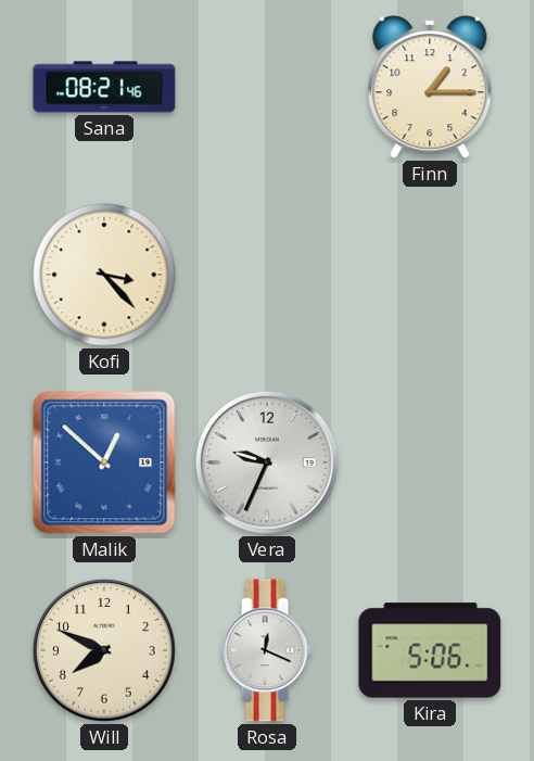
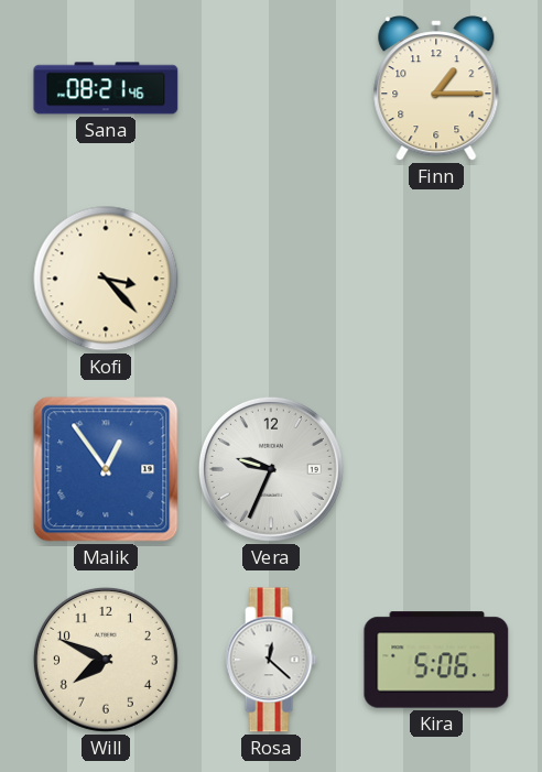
Malik: 12:52 -> 12:54 (106, 469)
Rosa: 12:19 -> 12:22 (271, 660)
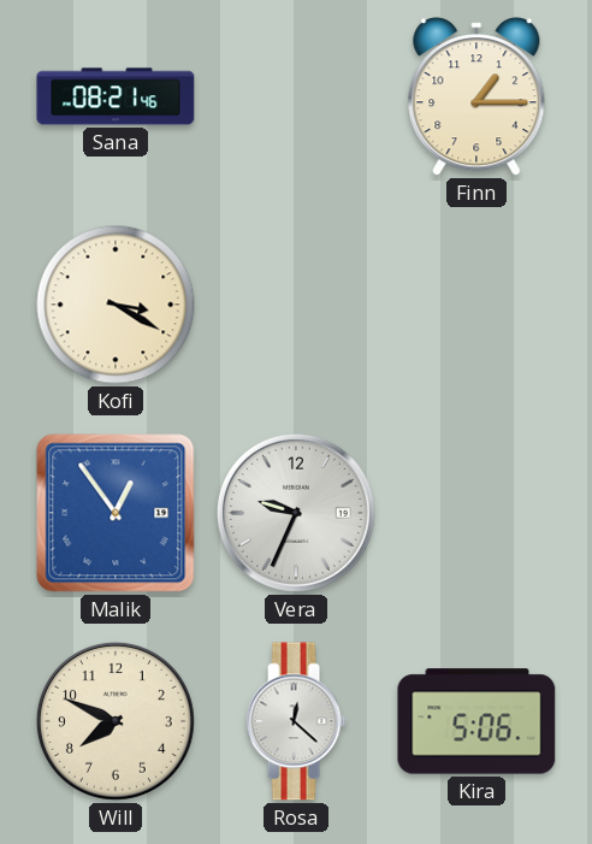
Kofi: 3:23 -> 3:20 (116, 305)
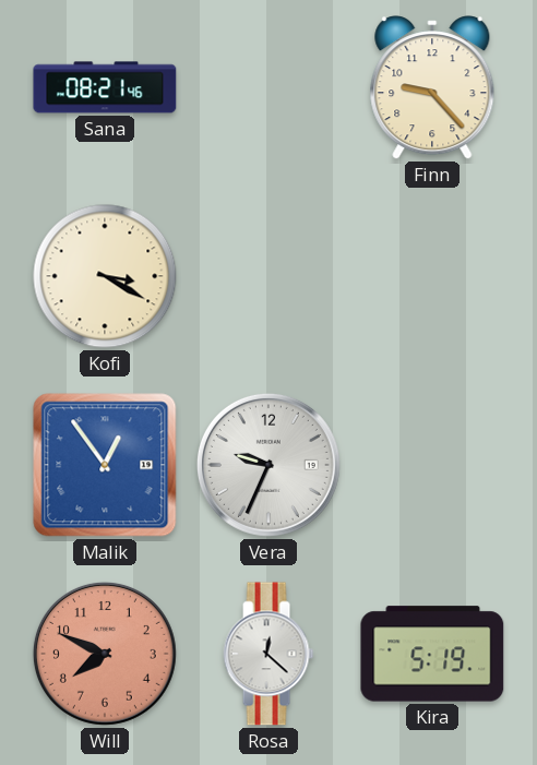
Finn: 1:15 -> 9:23 (432, 87)
Will dial: cream -> salmon (105, 654)
Kira: 5:06 -> 5:19 (432, 654)
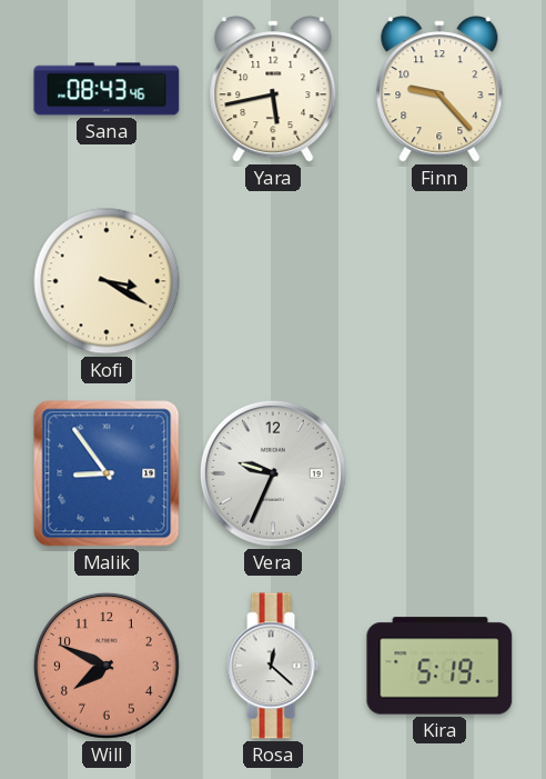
Sana: 08:21 -> 08:43 (107, 89)
Yara: none -> 5:43 (273, 89)
Malik: 12:54 -> 8:54 (107, 473)
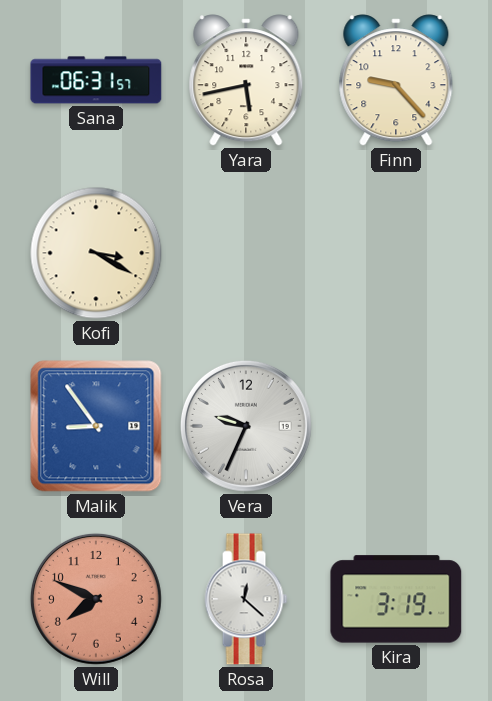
Sana: 08:43 -> 06:31 (96, 80)
Kira: 5:19 -> 3:19 (396, 599)
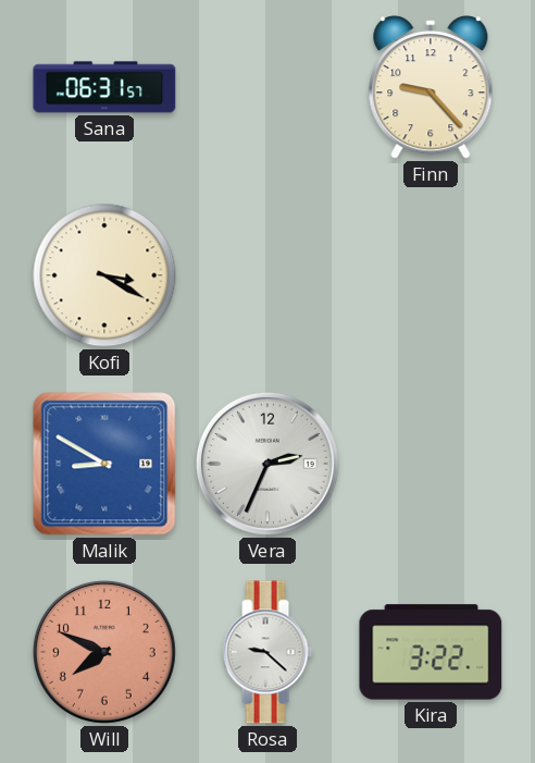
Yara: 5:43 -> none (246, 80)
Malik: 8:54 -> 8:50 (104, 464)
Vera: 9:34 -> 2:34 (267, 464)
Rosa: 12:22 -> 9:22 (267, 652)
Kira: 3:19 -> 3:22 (431, 652)
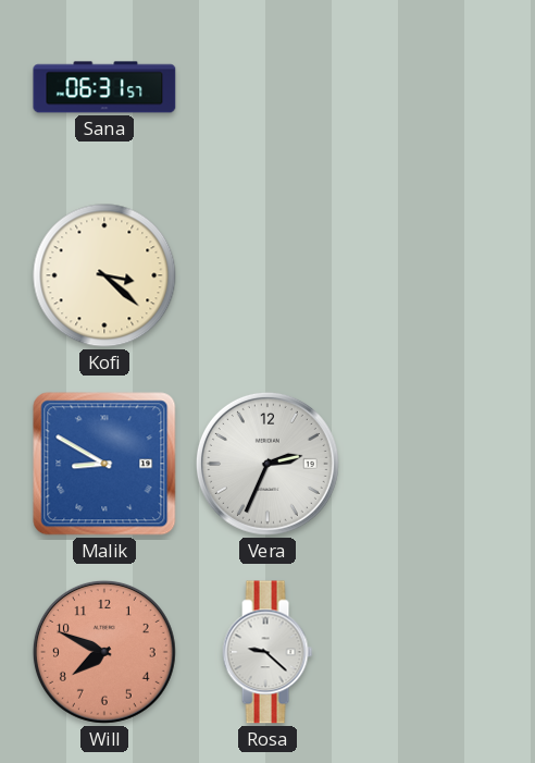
Finn: 9:23 -> none (431, 87)
Kofi: 3:20 -> 3:22 (104, 275)
Kira: 3:22 -> none (431, 652)
